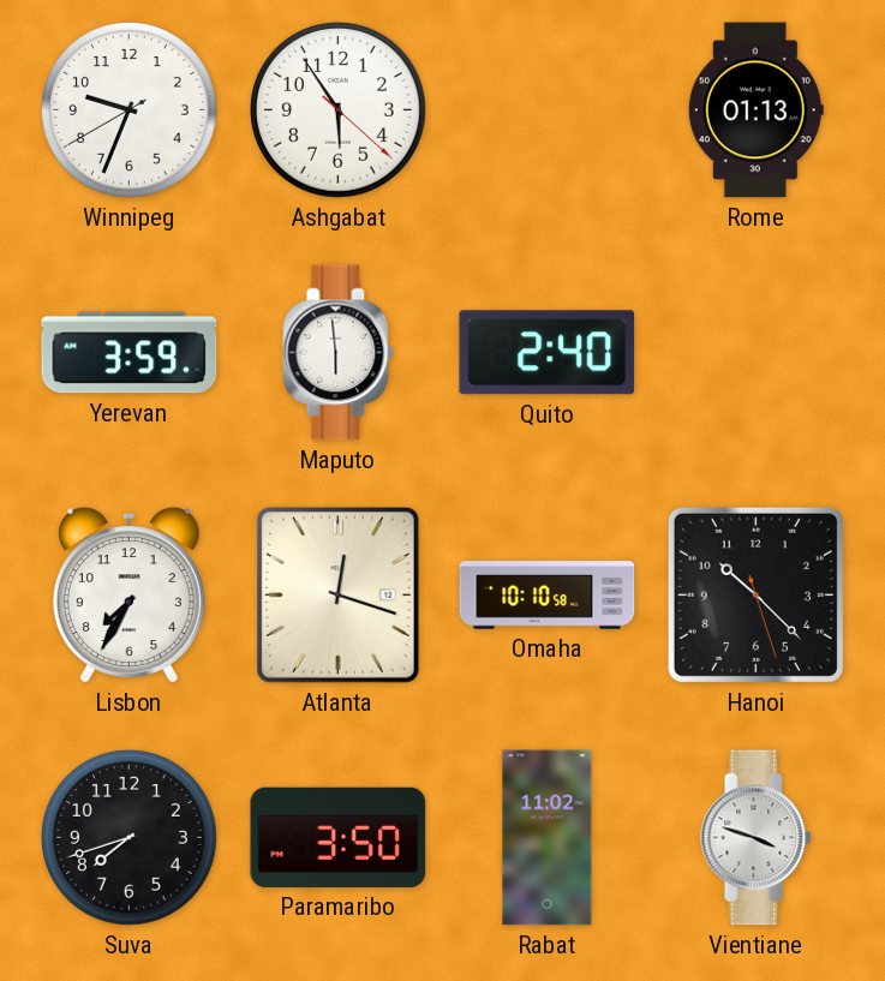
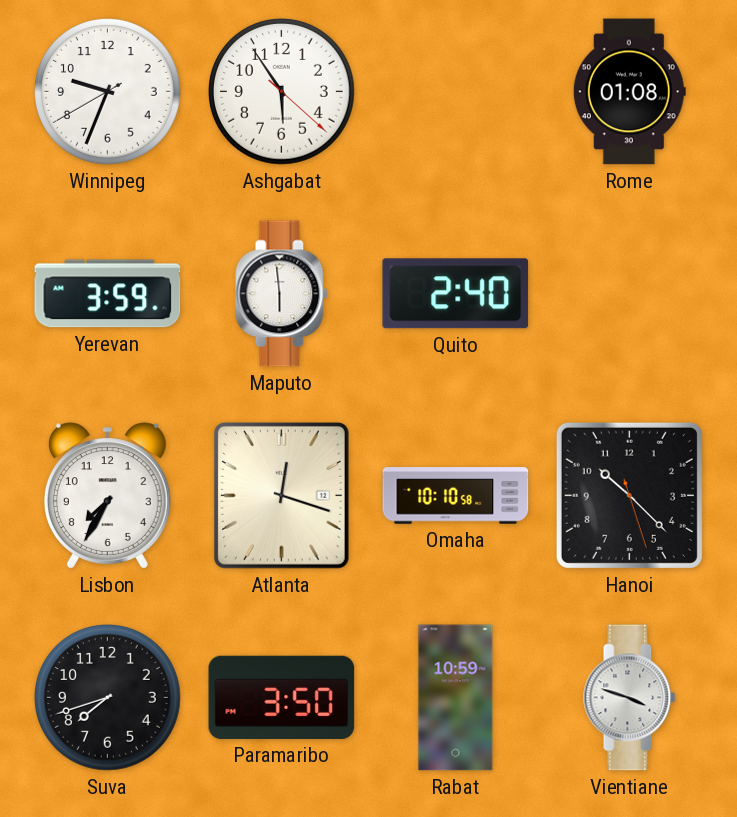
Rome: 01:13 -> 01:08 (629, 92)
Rabat: 11:02 -> 10:59 (456, 698)
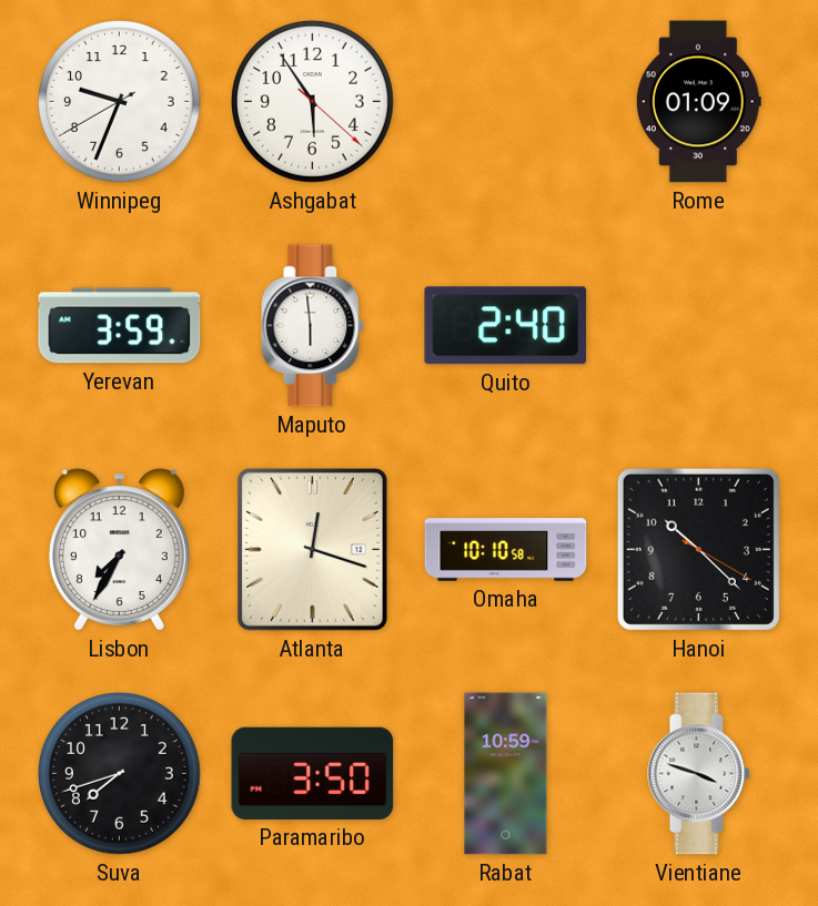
Rome: 01:08 -> 01:09 (698, 102)
Hanoi: 10:22:27 -> 10:22:20 (698, 549)
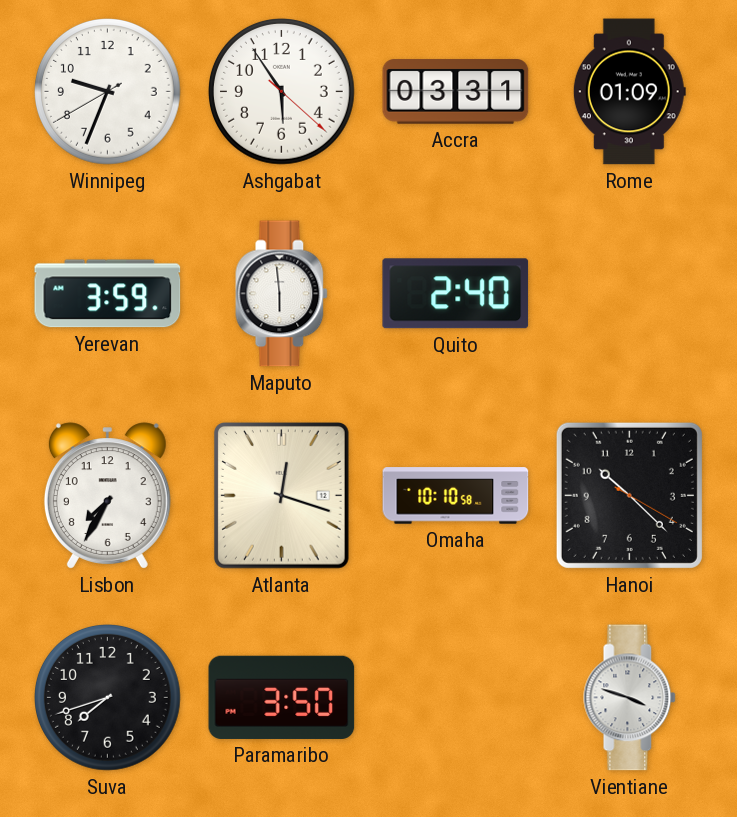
Accra: none -> 03:31 (456, 92)
Rabat: 10:59 -> none (506, 774)
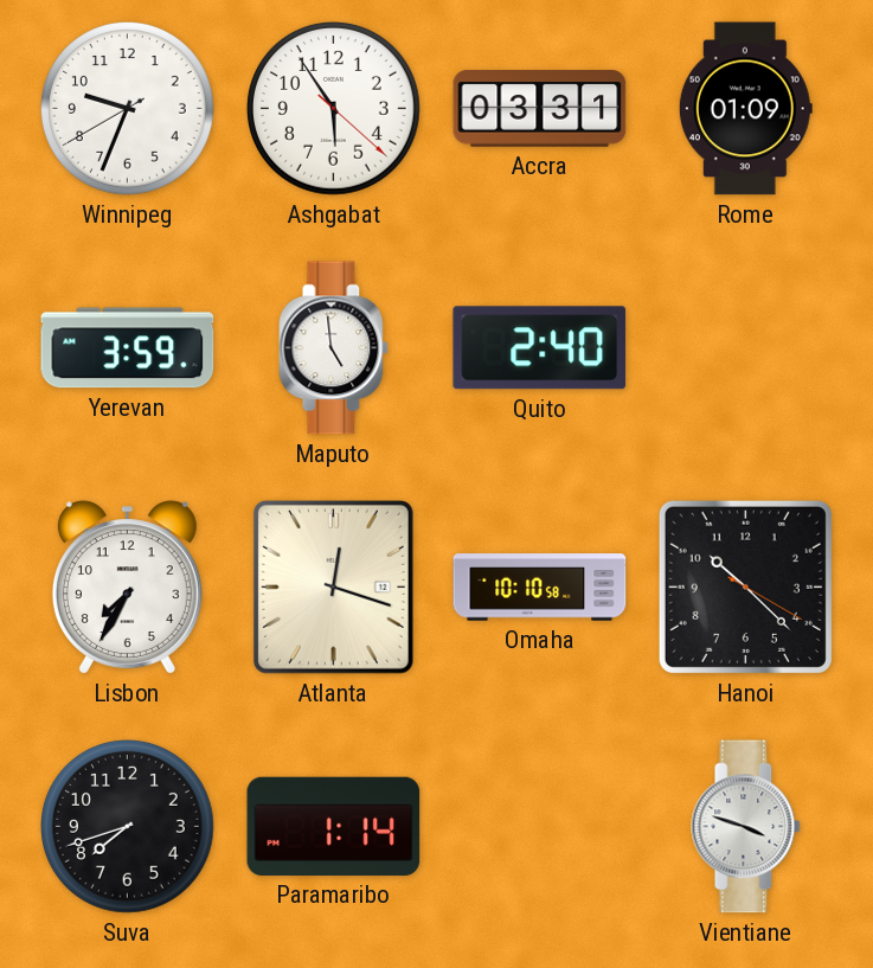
Maputo: 5:59 -> 4:59 (334, 348)
Paramaribo: 3:50 -> 1:14 (334, 826)
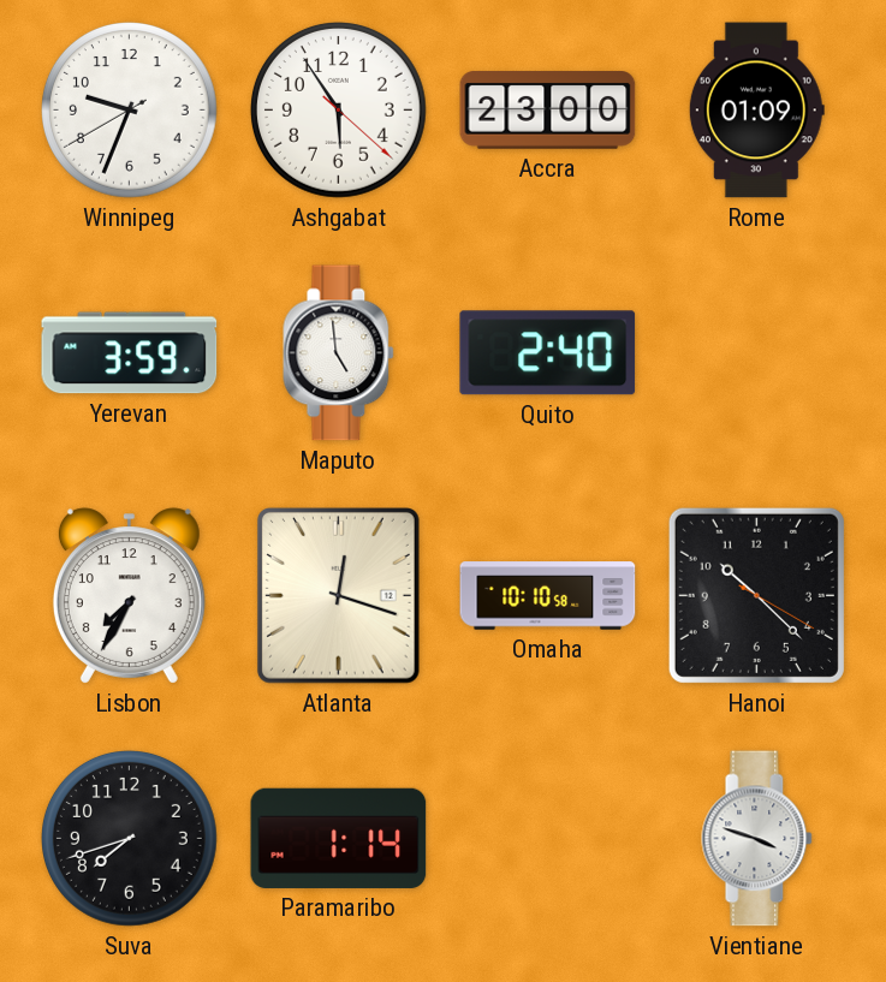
Accra: 03:31 -> 23:00 (548, 111)
